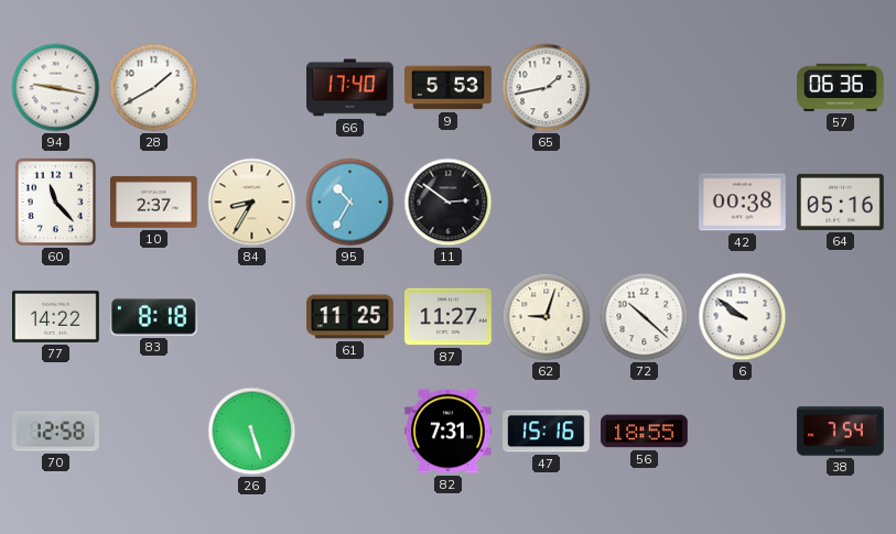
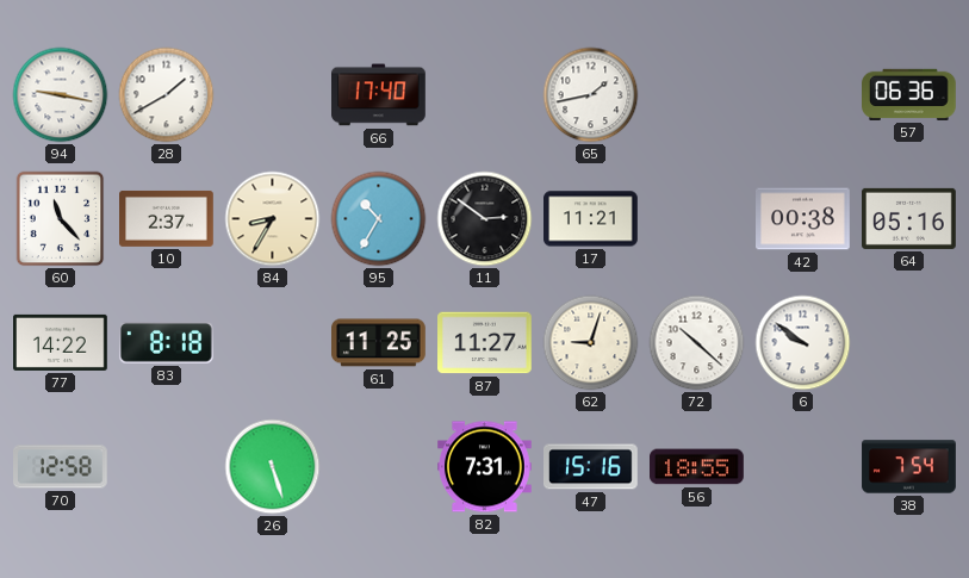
9: 5:53 -> none (449, 88)
17: none -> 11:21 (591, 219)
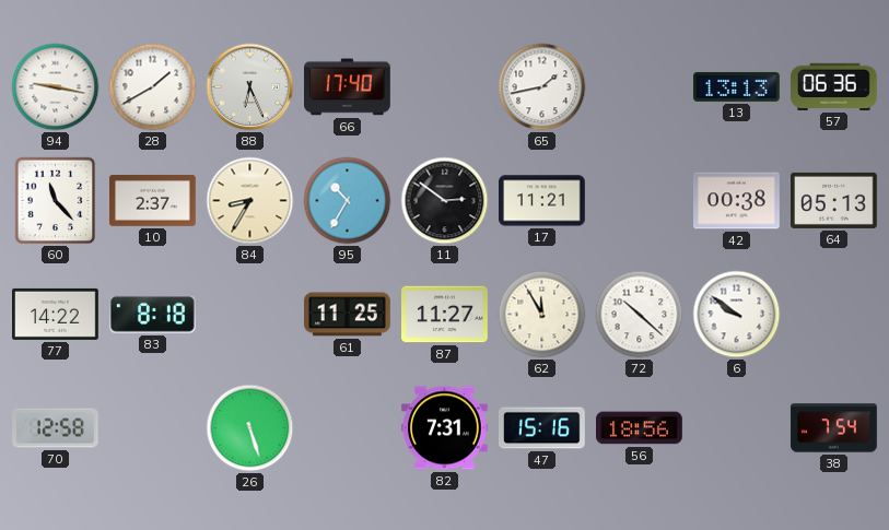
88: none -> 6:26 (250, 87)
13: none -> 13:13 (737, 86)
64: 05:16 -> 05:13 (834, 200)
62: 9:03 -> 11:55 (542, 315)
56: 18:55 -> 18:56 (640, 428)
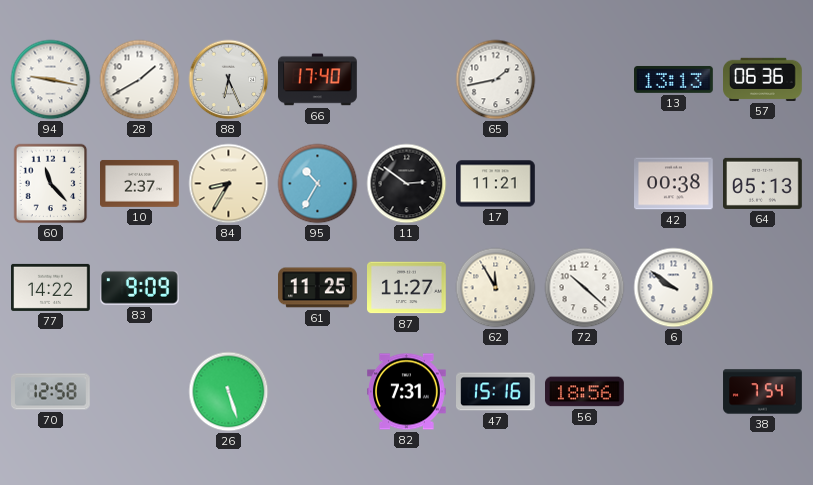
83: 8:18 -> 9:09 (139, 288)
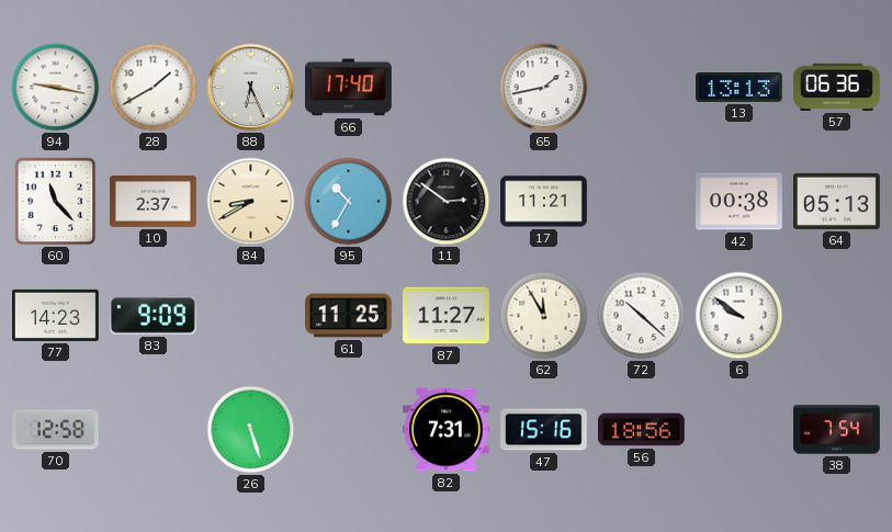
84: 8:35 -> 8:40 (251, 202)
77: 14:22 -> 14:23 (56, 315)
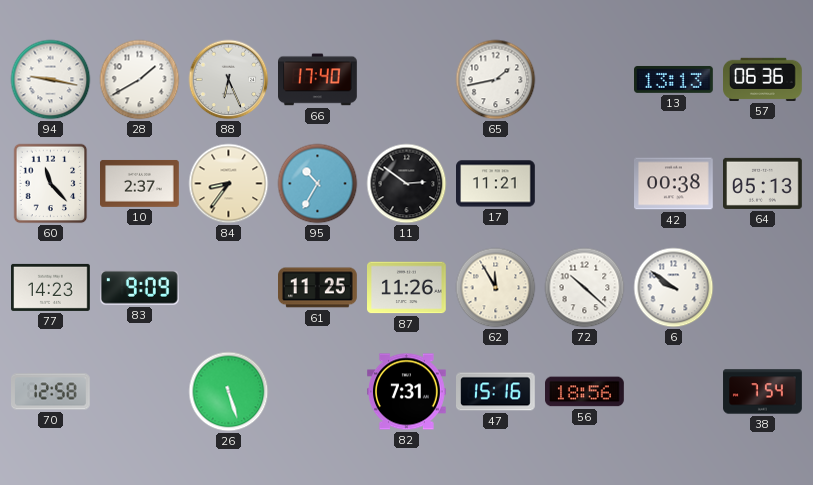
84: 8:40 -> 8:36 (229, 184)
87: 11:27 -> 11:26 (407, 288)
